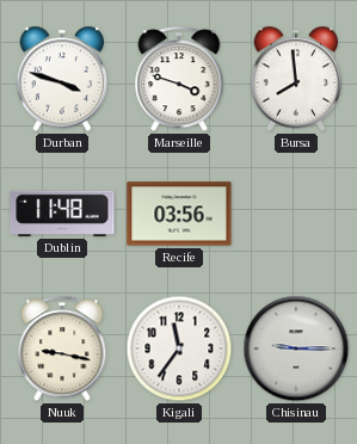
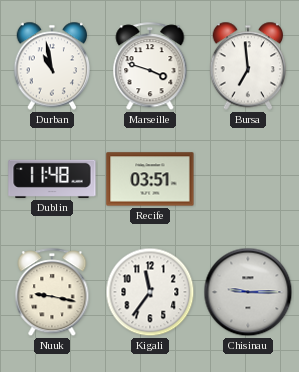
Durban: 3:48 -> 10:58 (52, 66)
Bursa: 7:59 -> 6:59 (248, 66)
Recife: 03:56 -> 03:51 (150, 179)
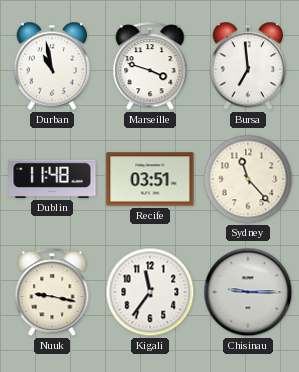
Sydney: none -> 11:23 (248, 179)
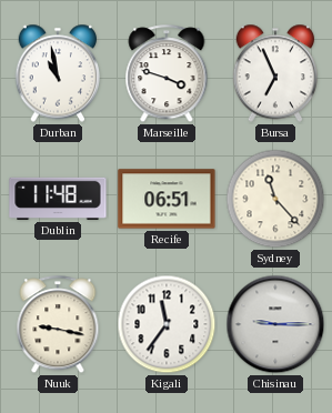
Bursa: 6:59 -> 6:56 (275, 73)
Recife: 03:51 -> 06:51 (167, 199)
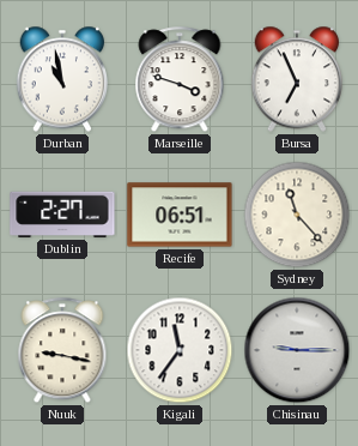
Dublin: 11:48 -> 2:27 (62, 215)
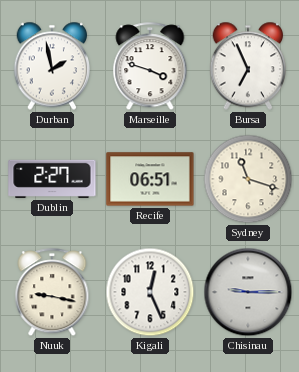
Durban: 10:58 -> 1:58 (52, 66)
Sydney: 11:23 -> 11:18 (248, 179)
Kigali: 11:36 -> 12:26 (150, 292)
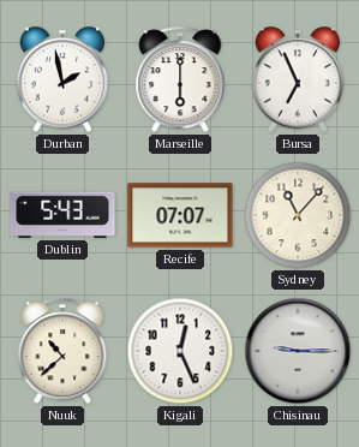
Marseille: 3:48 -> 6:00 (180, 81)
Dublin: 2:27 -> 5:43 (62, 215)
Recife: 06:51 -> 07:07 (180, 215)
Sydney: 11:18 -> 11:07 (298, 215)
Nuuk: 9:17 -> 10:38 (62, 352)
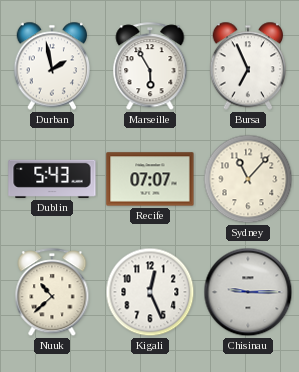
Marseille: 6:00 -> 5:55 (150, 67)
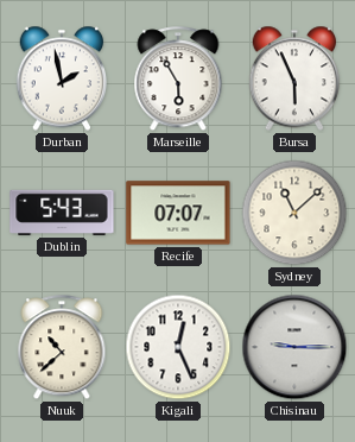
Bursa: 6:56 -> 5:56 (294, 78)
Sydney: 11:07 -> 11:08 (294, 213)
